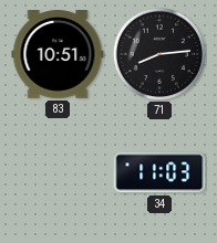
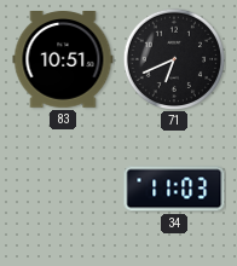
71: 8:14 -> 6:41 (173, 58)
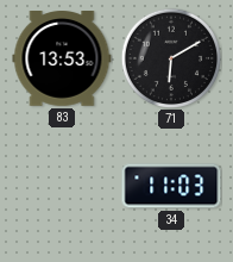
83: 10:51 -> 13:53 (62, 60)
71: 6:41 -> 6:10 (170, 57)
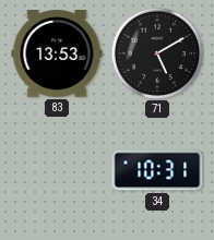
71: 6:10 -> 5:10 (156, 52)
34: 11:03 -> 10:31 (157, 170)
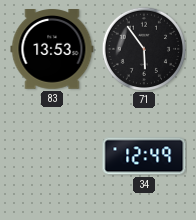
71: 5:10 -> 5:54 (143, 48)
34: 10:31 -> 12:49 (144, 156)
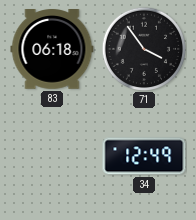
83: 13:53 -> 06:18 (52, 50)
71: 5:54 -> 3:54 (143, 48)
